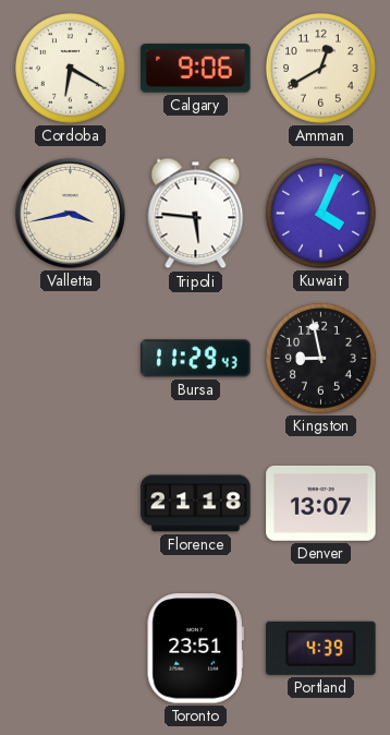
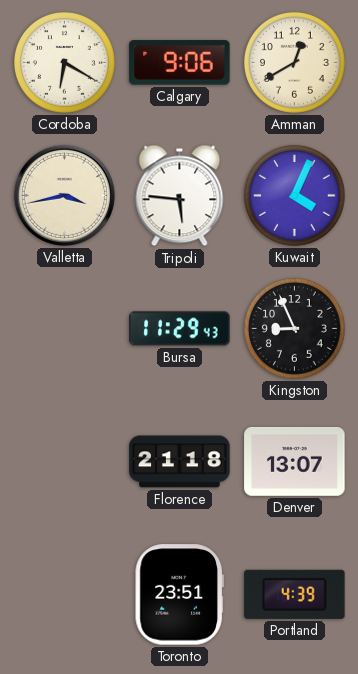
Kingston: 8:58 -> 8:56 (294, 328)
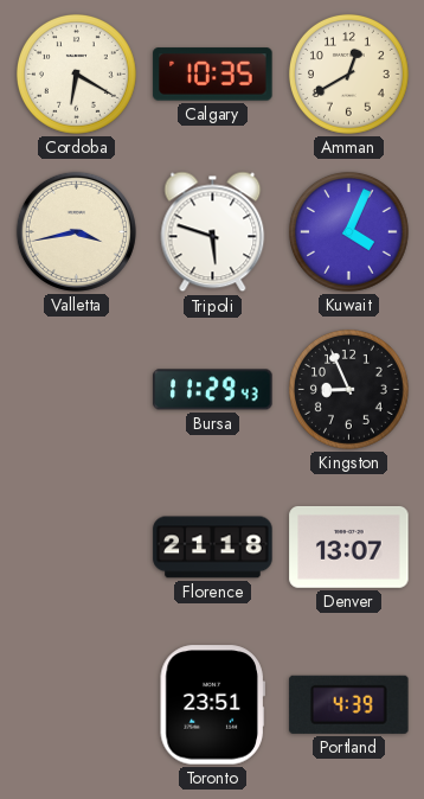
Calgary: 9:06 -> 10:35 (213, 75)
Tripoli: 5:46 -> 5:48 (213, 232)
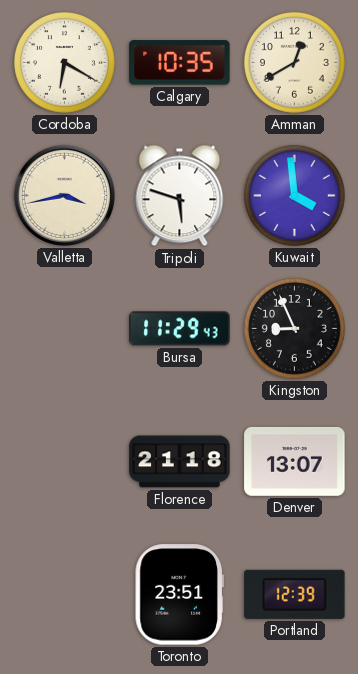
Kuwait: 4:04 -> 3:59 (294, 195)
Portland: 4:39 -> 12:39 (295, 594)
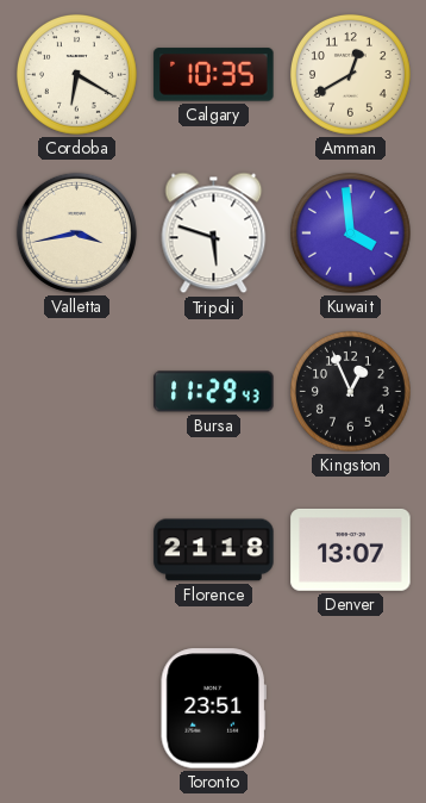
Kingston: 8:56 -> 12:56 (350, 391)
Portland: 12:39 -> none (295, 594)
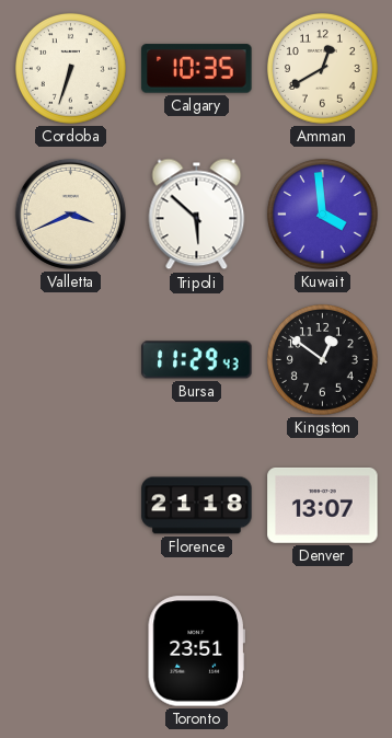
Cordoba: 6:20 -> 6:33 (70, 68)
Valletta: 3:43 -> 3:41 (70, 214)
Tripoli: 5:48 -> 5:52 (197, 215)
Kingston: 12:56 -> 12:51 (322, 359)
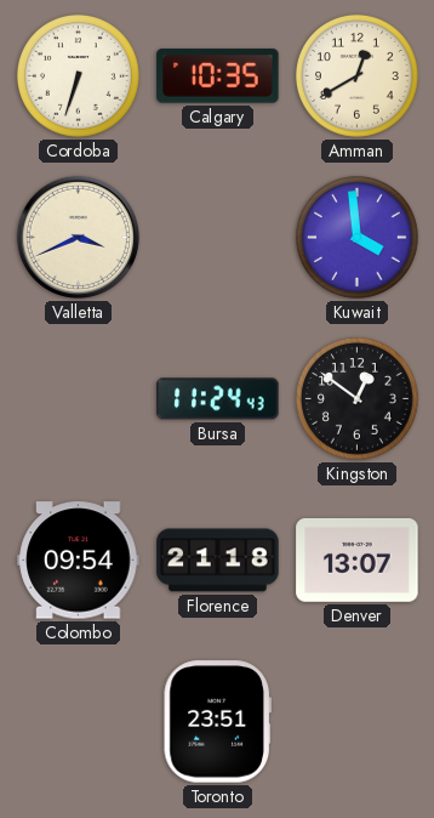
Tripoli: 5:52 -> none (197, 215)
Bursa: 11:29 -> 11:24 (218, 399)
Colombo: none -> 09:54 (79, 561)
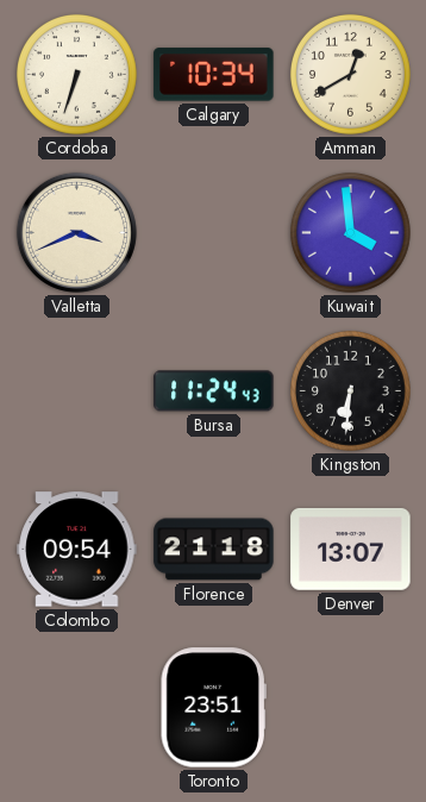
Calgary: 10:35 -> 10:34 (214, 75)
Kingston: 12:51 -> 6:31 (350, 390)
